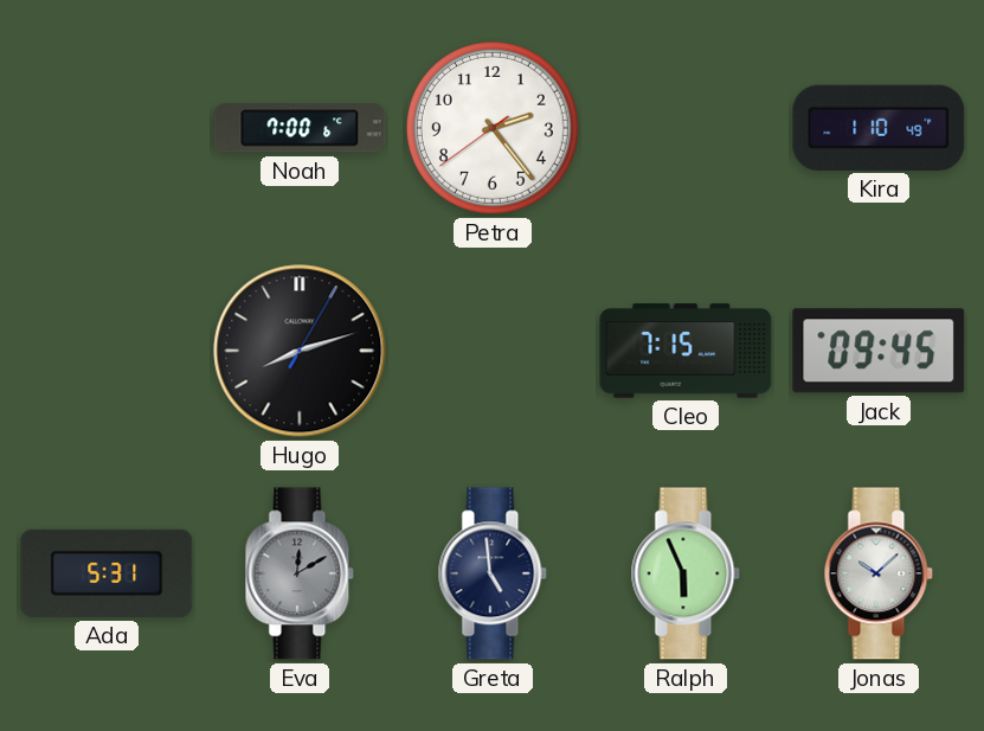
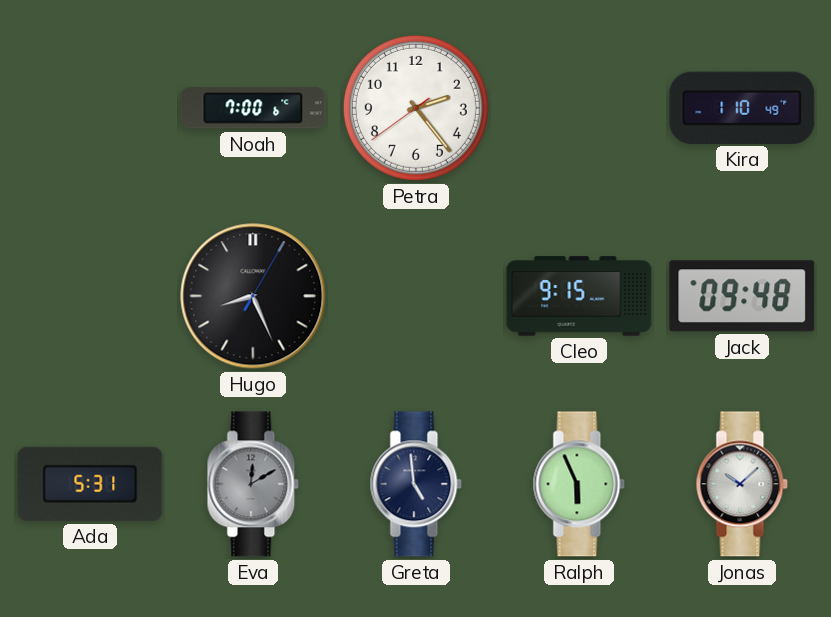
Hugo: 8:12 -> 8:26 (253, 296)
Cleo: 7:15 -> 9:15 (579, 296)
Jack: 09:45 -> 09:48 (742, 296)
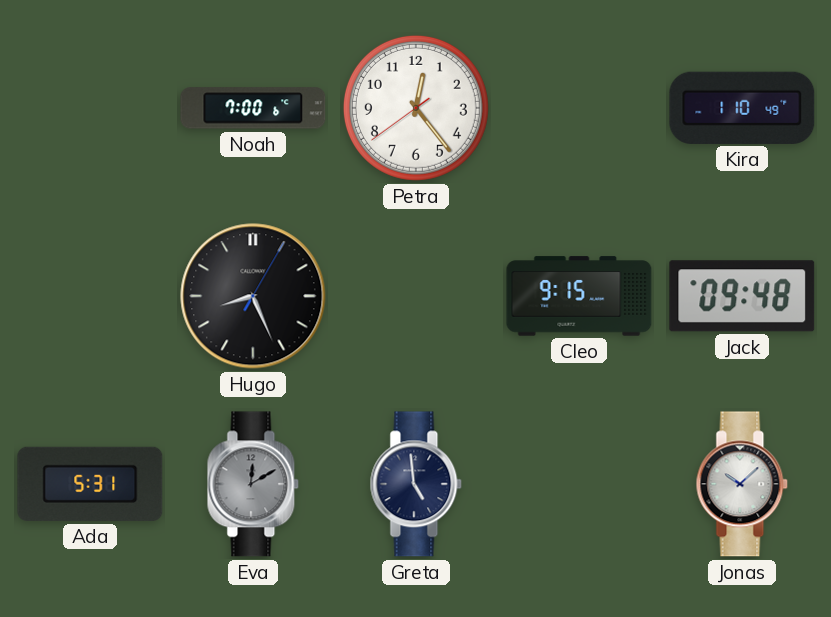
Petra: 2:23 -> 12:23 (416, 108)
Ralph: 5:56 -> none (579, 484)
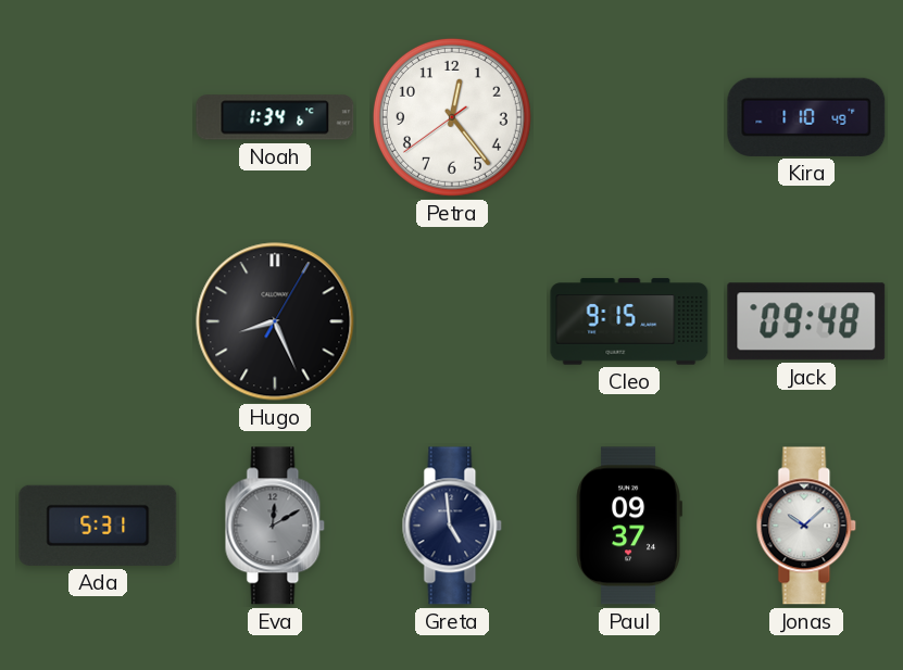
Noah: 7:00 -> 1:34 (275, 117)
Paul: none -> 09:37 (629, 526)
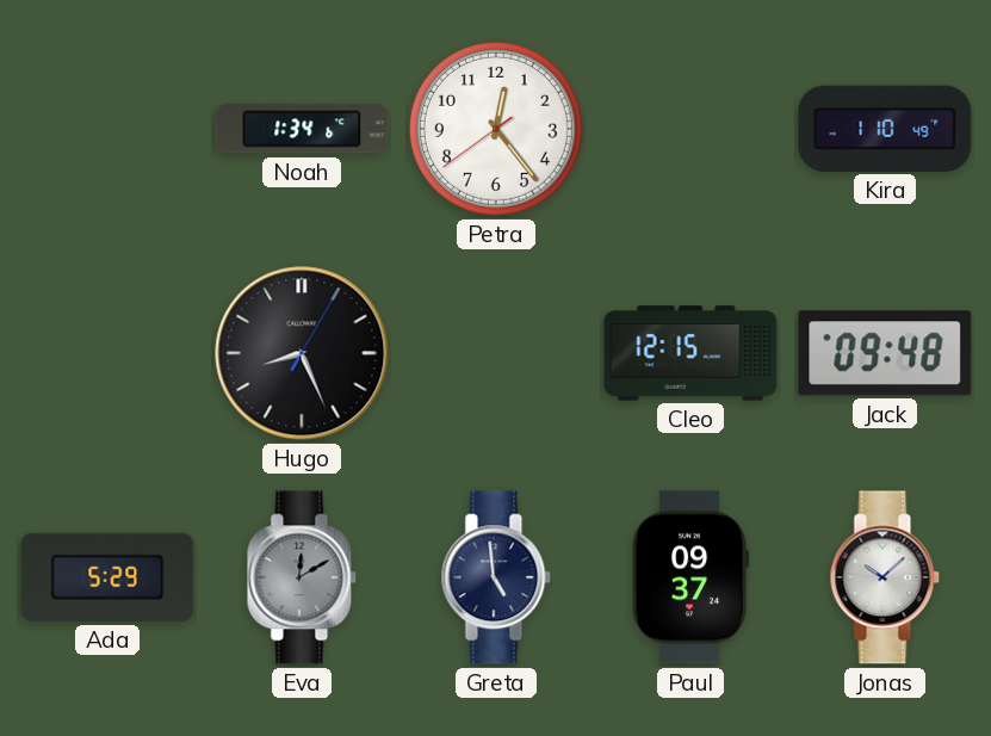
Cleo: 9:15 -> 12:15 (690, 353)
Ada: 5:31 -> 5:29 (107, 577)
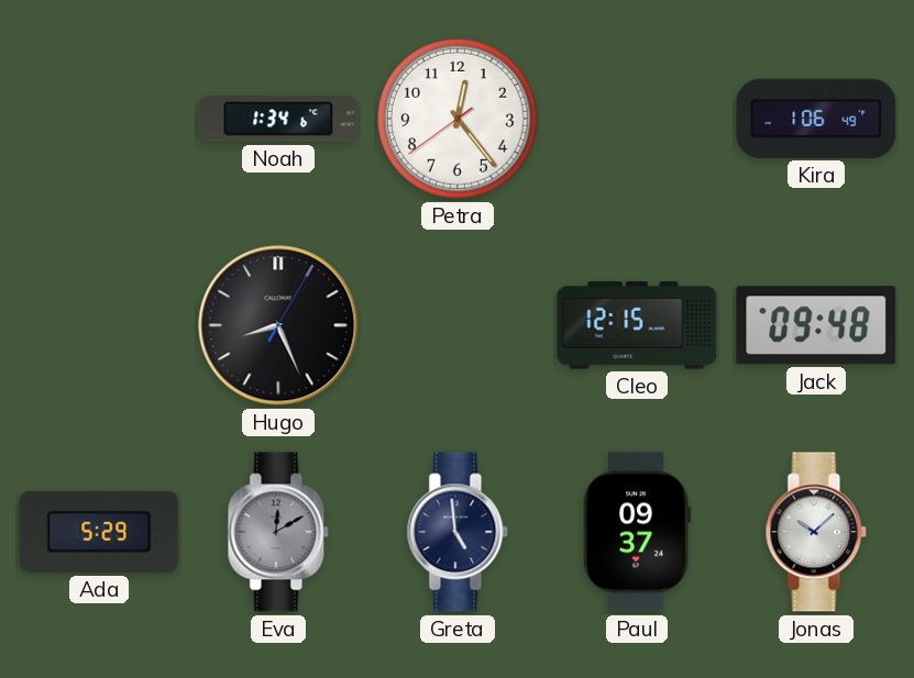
Kira: 1:10 -> 1:06 (816, 119)
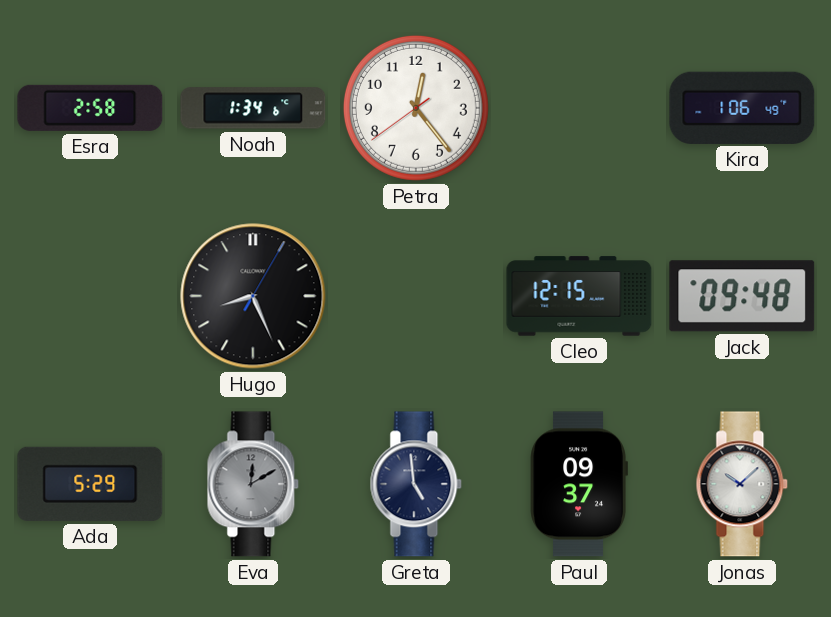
Esra: none -> 2:58 (90, 108)
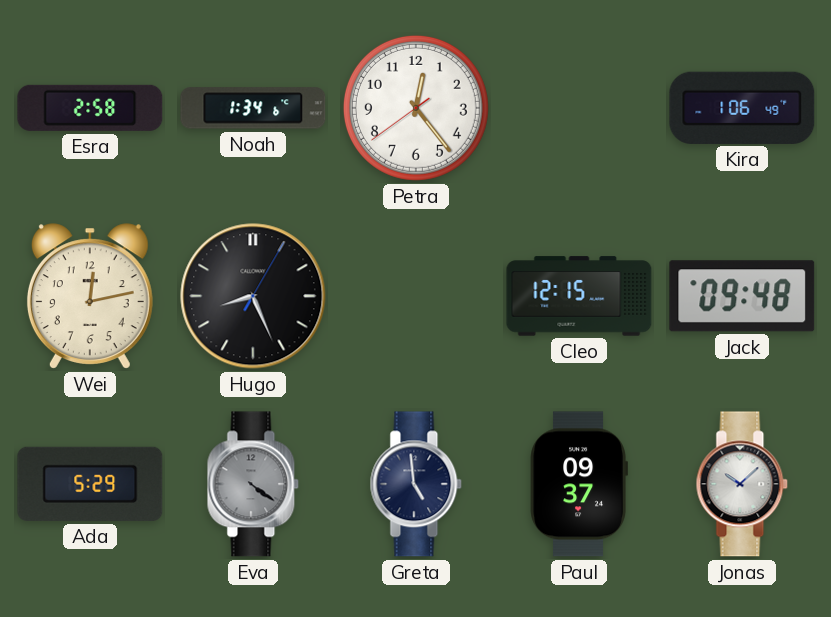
Wei: none -> 12:13 (90, 296)
Eva: 12:10 -> 4:21 (253, 484)
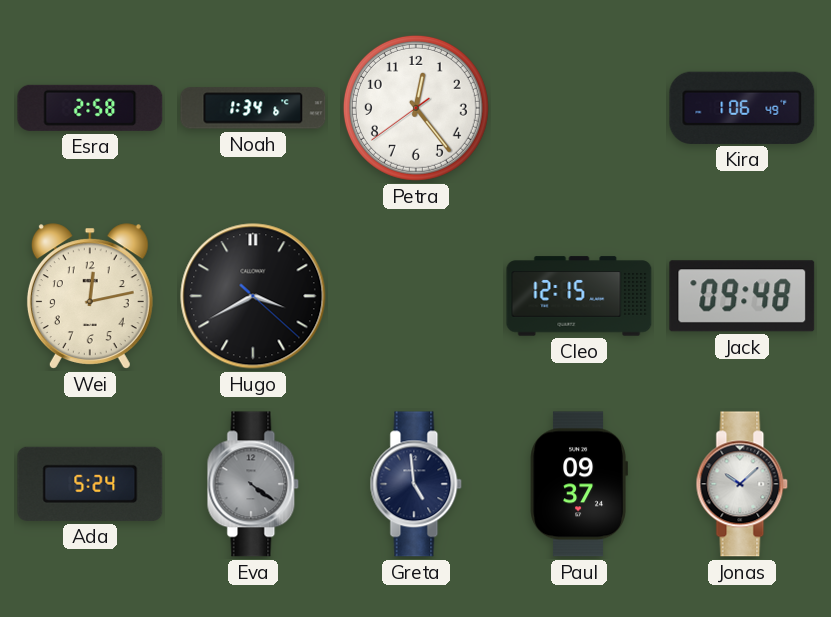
Hugo: 8:26 -> 3:40 (253, 296)
Ada: 5:29 -> 5:24 (90, 484)
